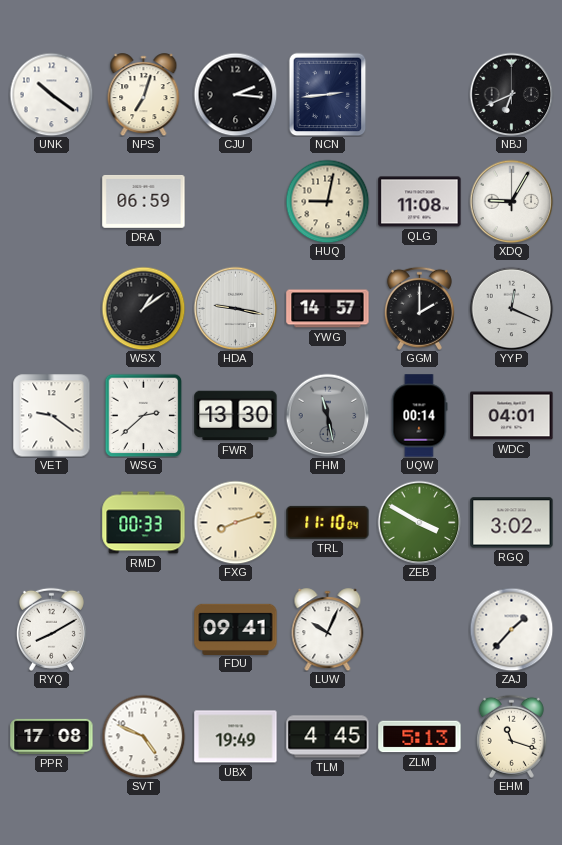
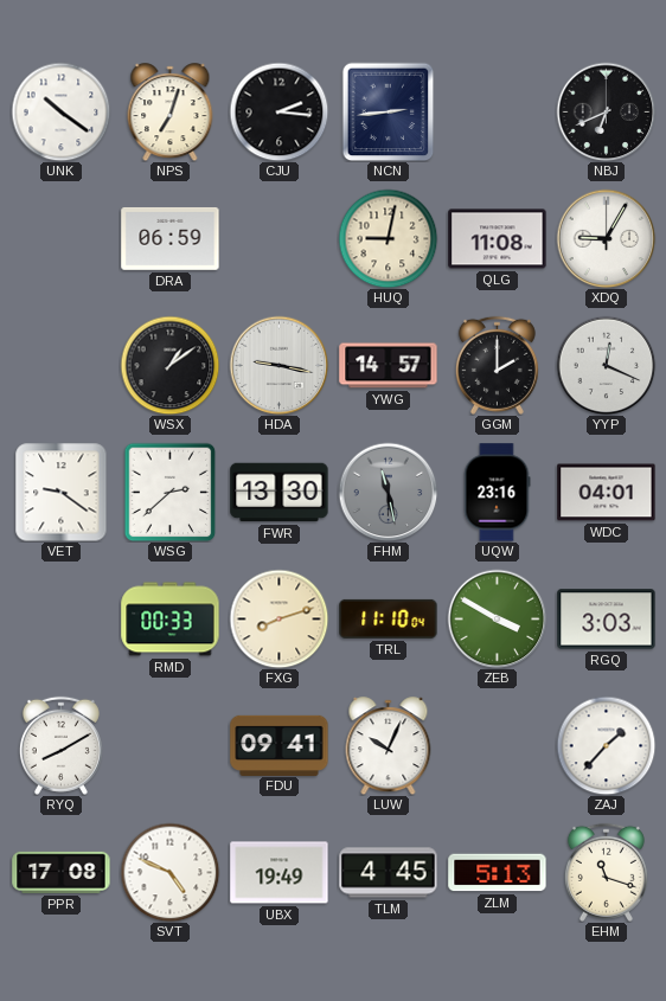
UQW: 00:14 -> 23:16 (497, 493)
RGQ: 3:02 -> 3:03 (607, 620)
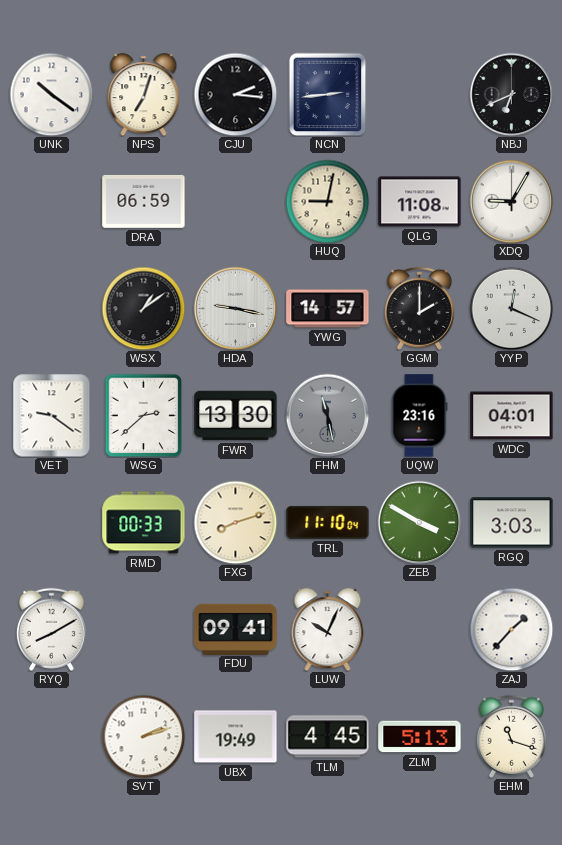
PPR: 17:08 -> none (62, 872)
SVT: 4:49 -> 2:12 (143, 736)
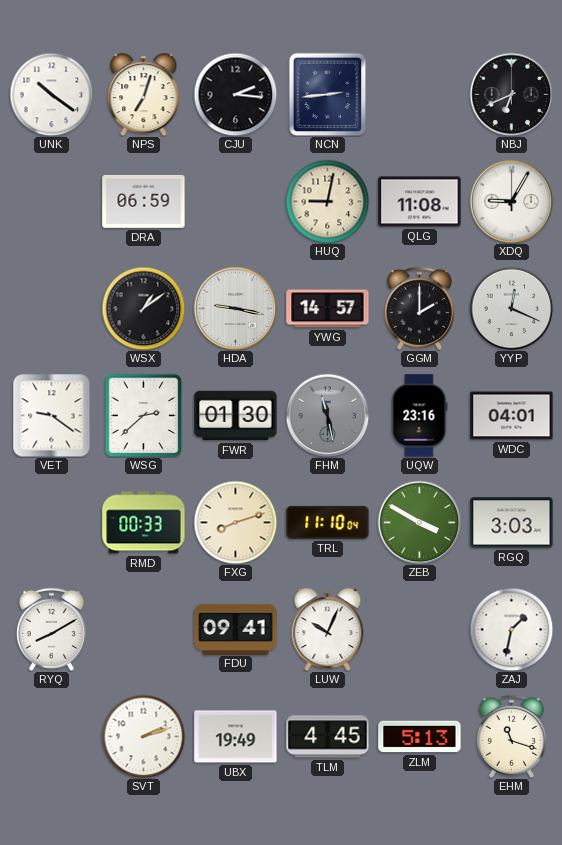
FWR: 13:30 -> 01:30 (236, 416)
ZAJ: 1:37 -> 1:32 (511, 629)
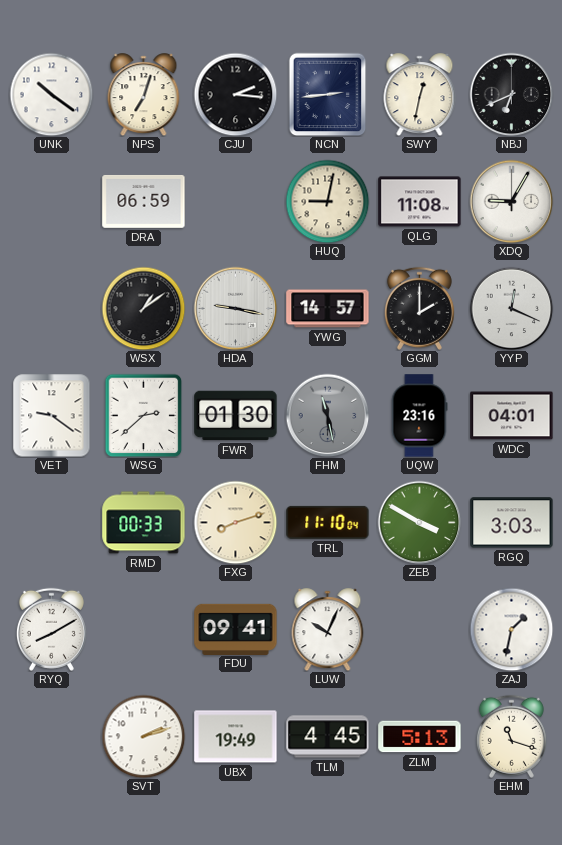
SWY: none -> 12:32 (420, 95)
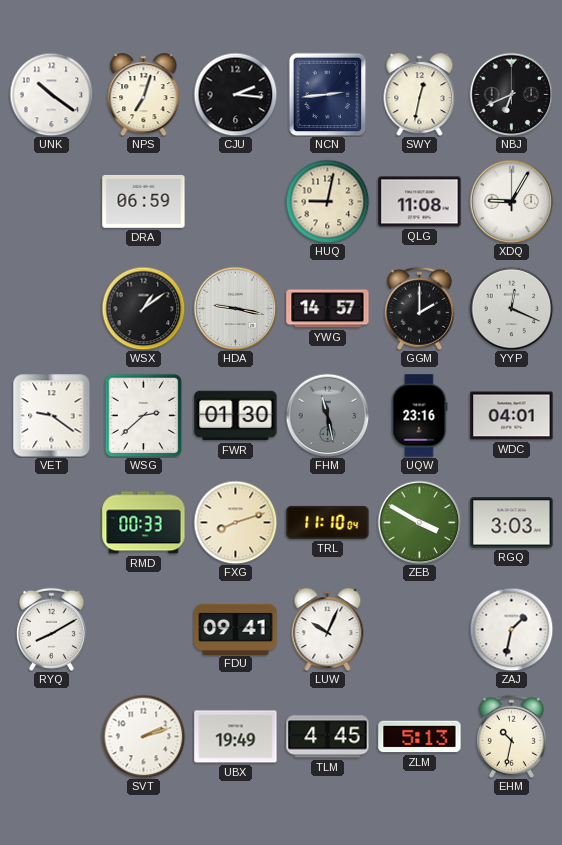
EHM: 11:18 -> 10:32 (511, 736)
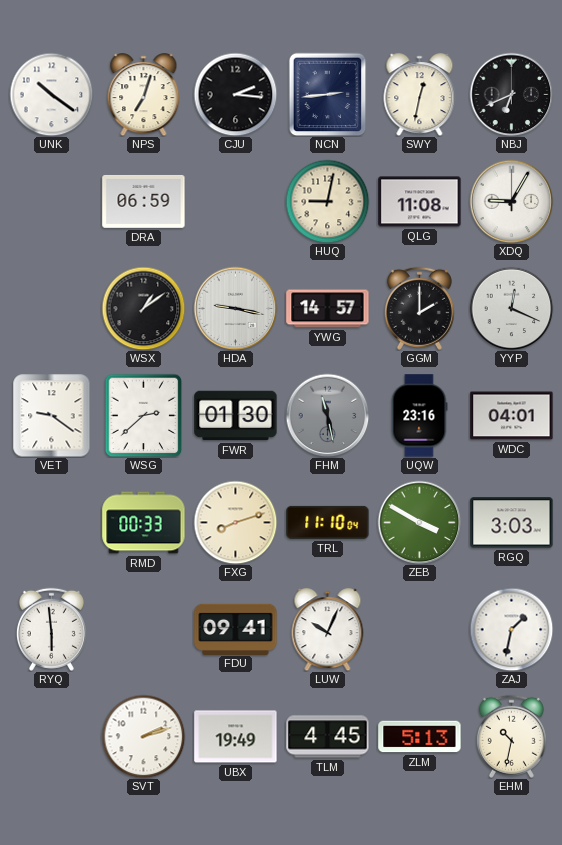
RYQ: 8:10 -> 5:59 (51, 629)
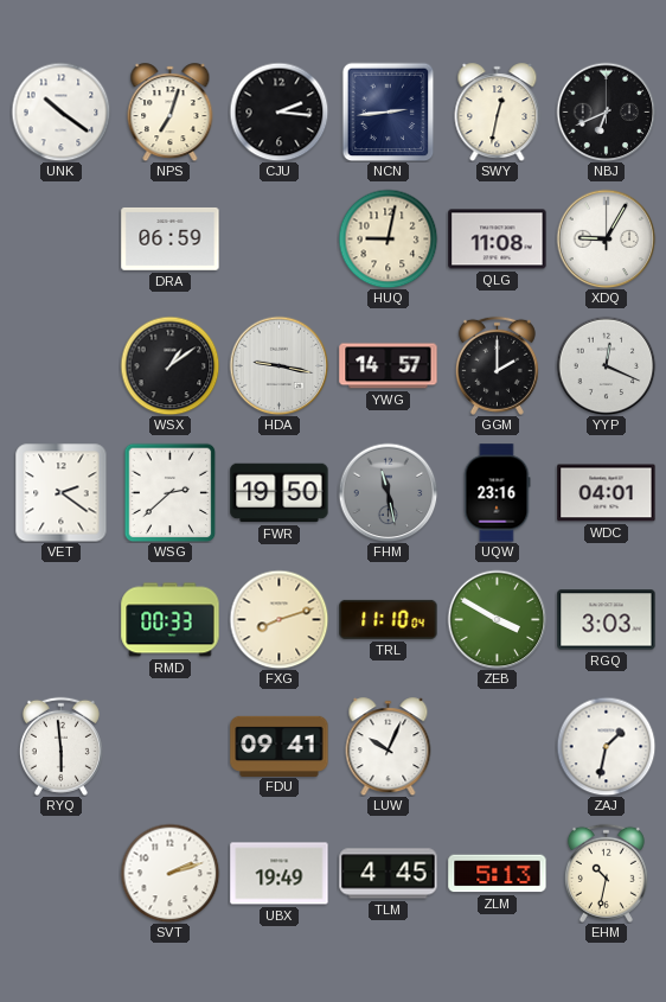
VET: 9:21 -> 2:21 (62, 492)
FWR: 01:30 -> 19:50 (280, 493)
